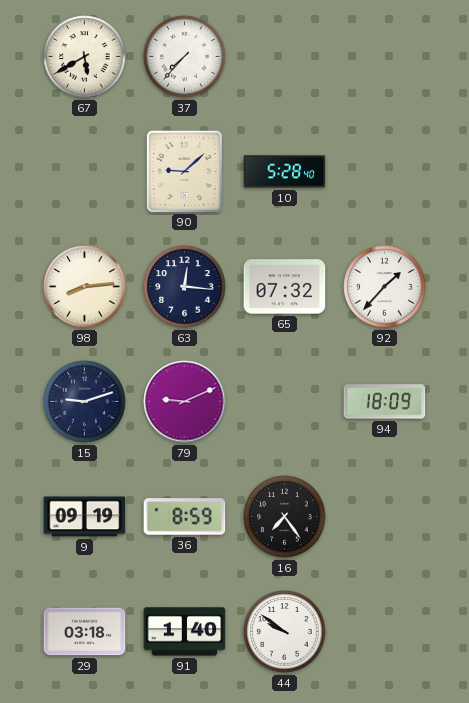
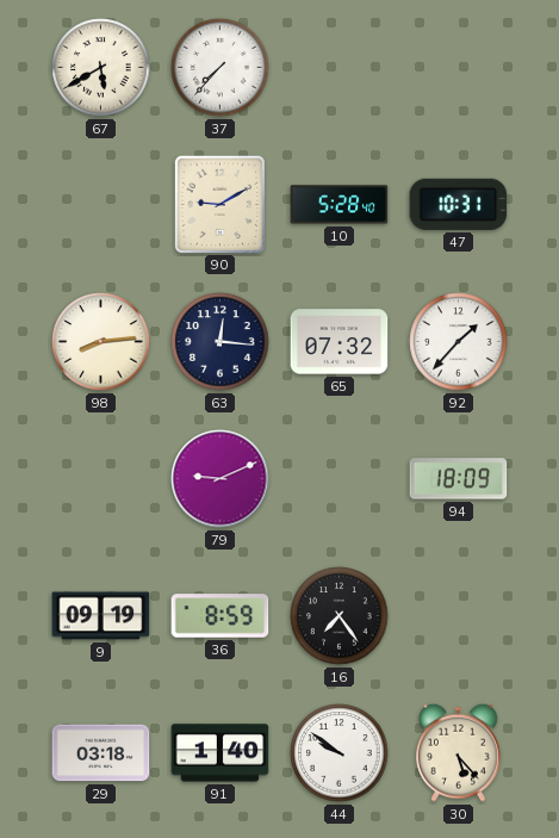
90: 9:08 -> 9:10 (219, 204)
47: none -> 10:31 (459, 204)
15: 9:12 -> none (85, 402)
30: none -> 5:23 (459, 752)
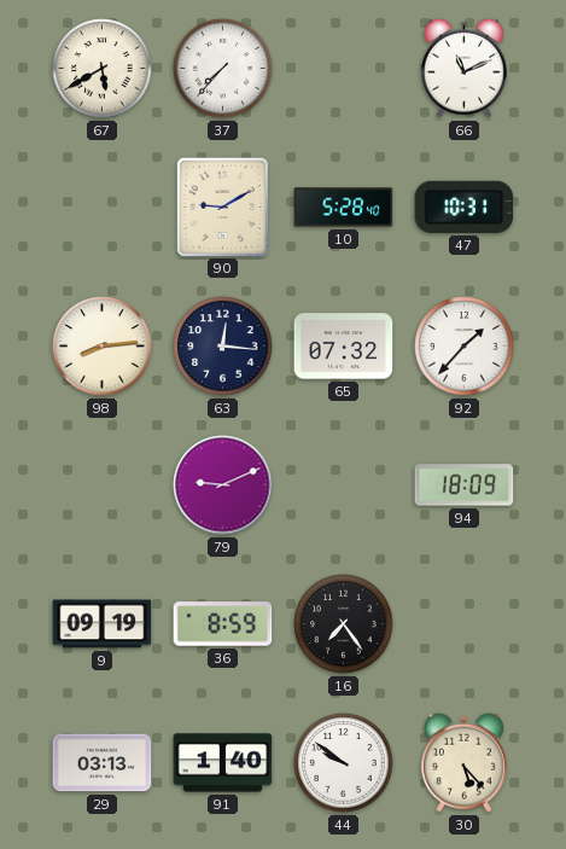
66: none -> 11:11 (465, 68)
29: 03:18 -> 03:13 (103, 763)
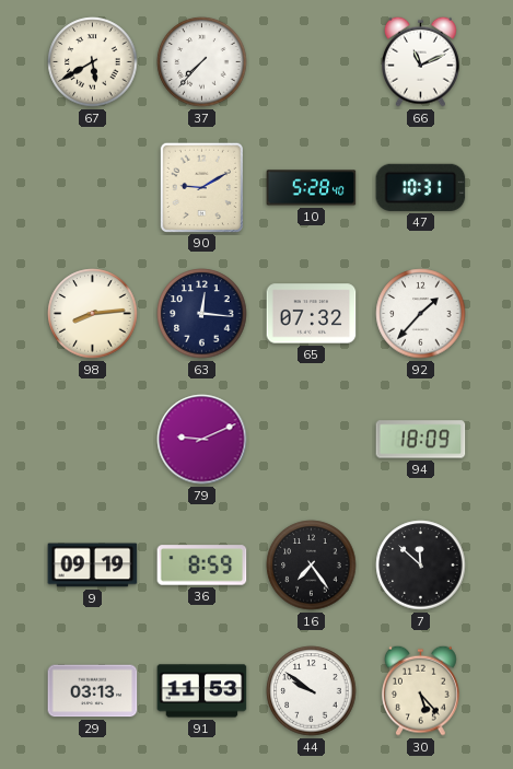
7: none -> 11:52 (421, 566)
91: 1:40 -> 11:53 (202, 691)
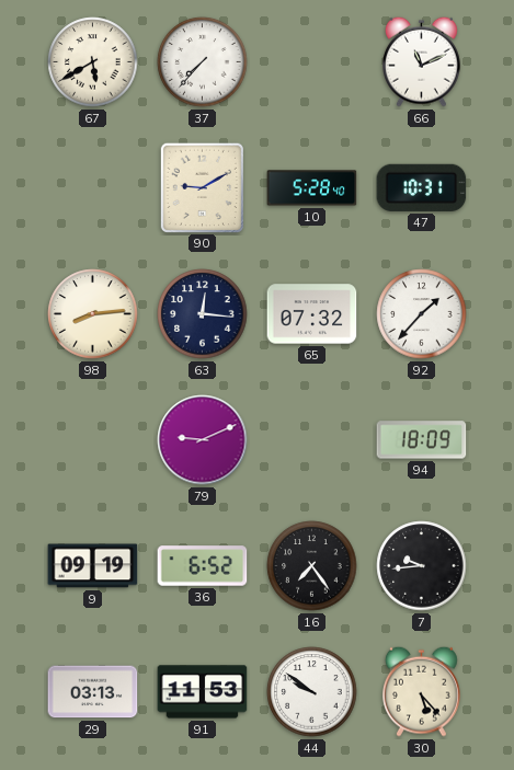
36: 8:59 -> 6:52 (203, 566)
7: 11:52 -> 9:44 (422, 566)
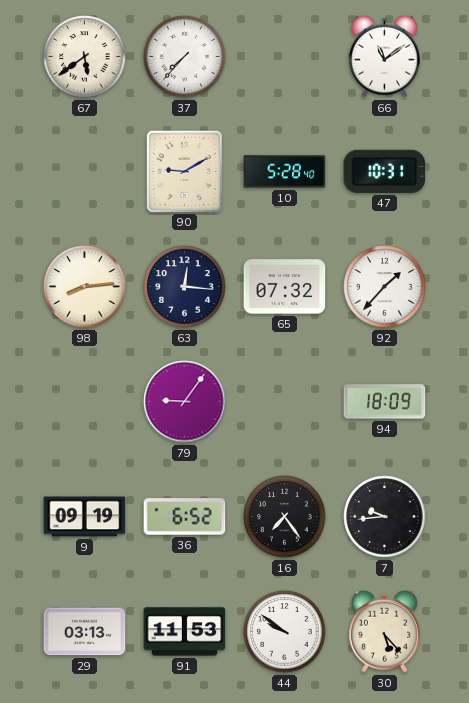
67: 5:40 -> 5:39 (85, 57)
66: 11:11 -> 11:09 (385, 56)
79: 9:11 -> 9:06 (185, 402)
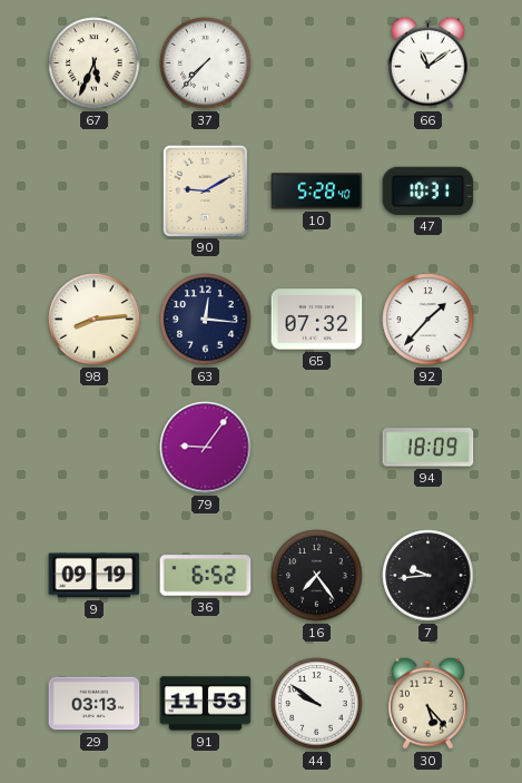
67: 5:39 -> 5:34 (95, 63)
